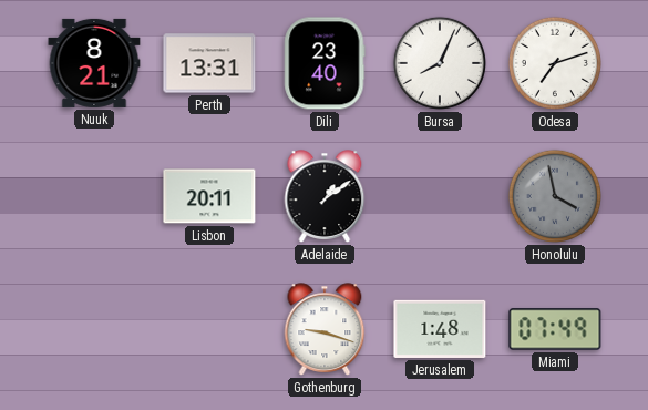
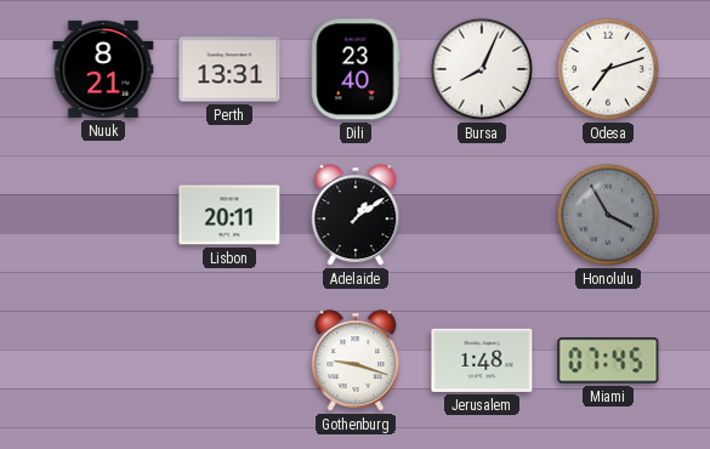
Honolulu: 3:58 -> 3:55 (608, 215)
Miami: 07:49 -> 07:45 (608, 360)
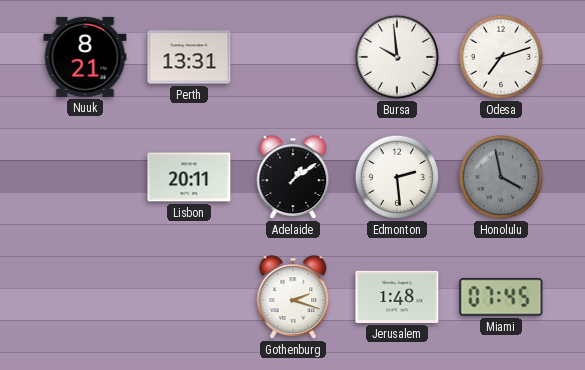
Dili: 23:40 -> none (356, 69)
Bursa: 8:04 -> 9:59 (397, 57)
Edmonton: none -> 2:29 (397, 177)
Honolulu: 3:55 -> 3:58 (501, 177)
Gothenburg: 9:18 -> 2:18 (293, 297)
